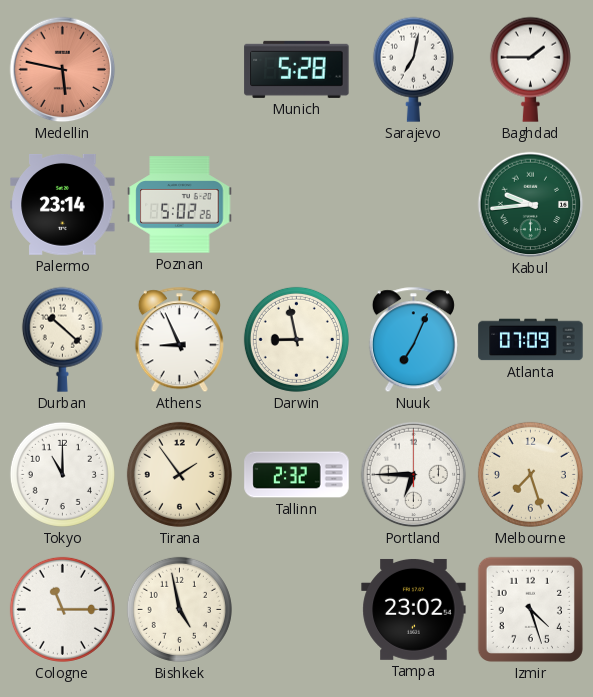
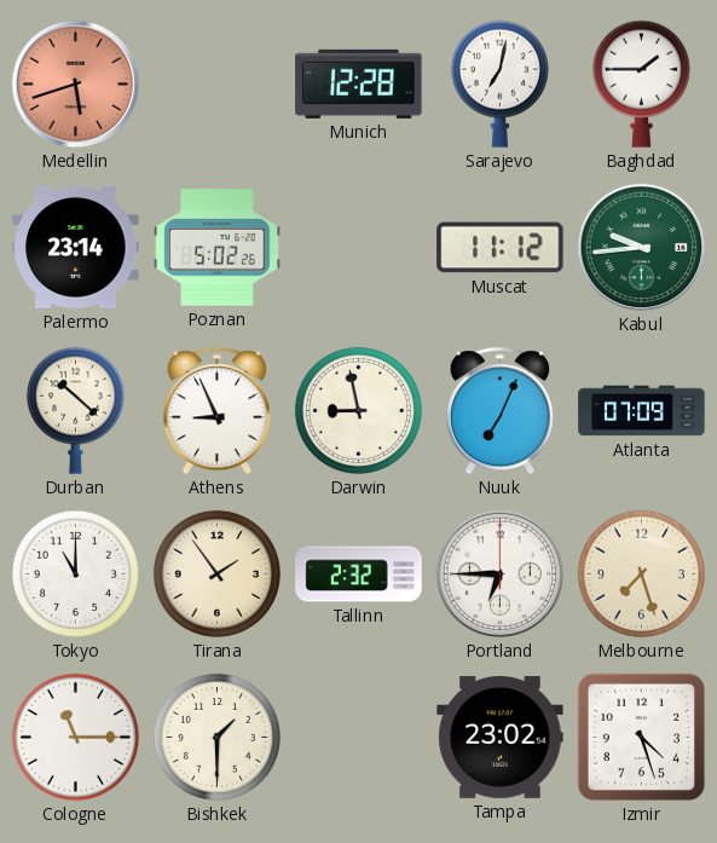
Medellin: 5:47 -> 5:42 (76, 85)
Munich: 5:28 -> 12:28 (359, 83)
Muscat: none -> 11:12 (501, 248)
Bishkek: 4:58 -> 1:30 (216, 737)
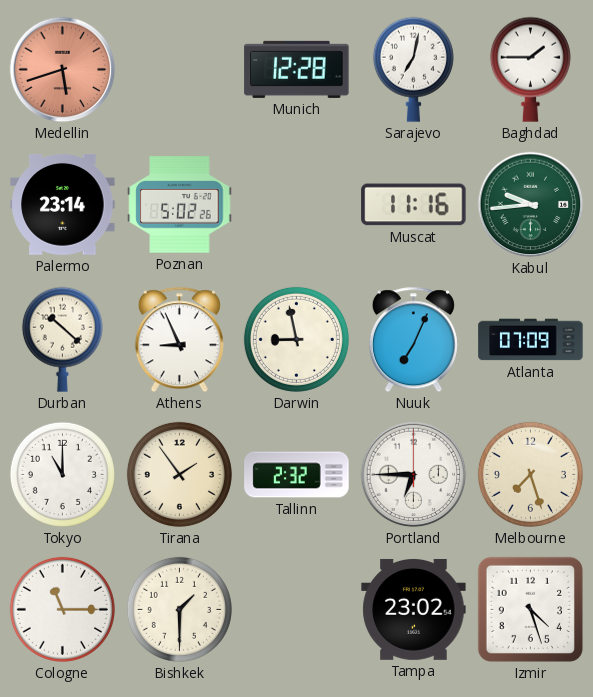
Muscat: 11:12 -> 11:16 (414, 205)
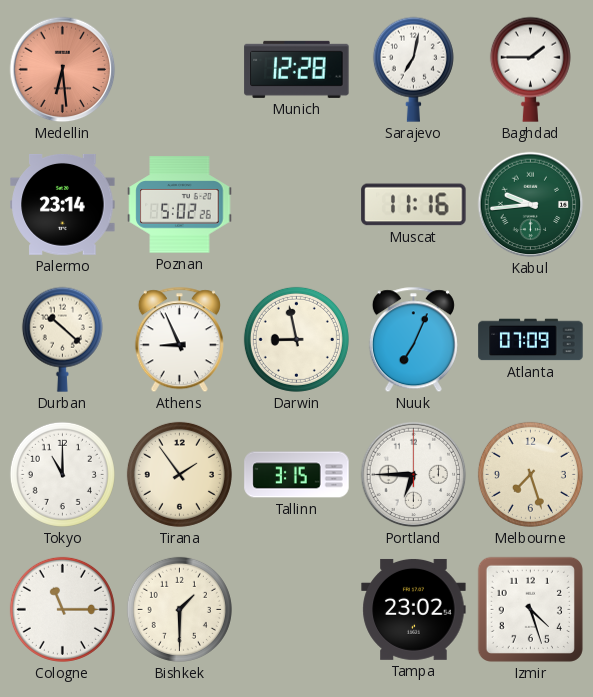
Medellin: 5:42 -> 6:29 (63, 70)
Tallinn: 2:32 -> 3:15 (297, 475)
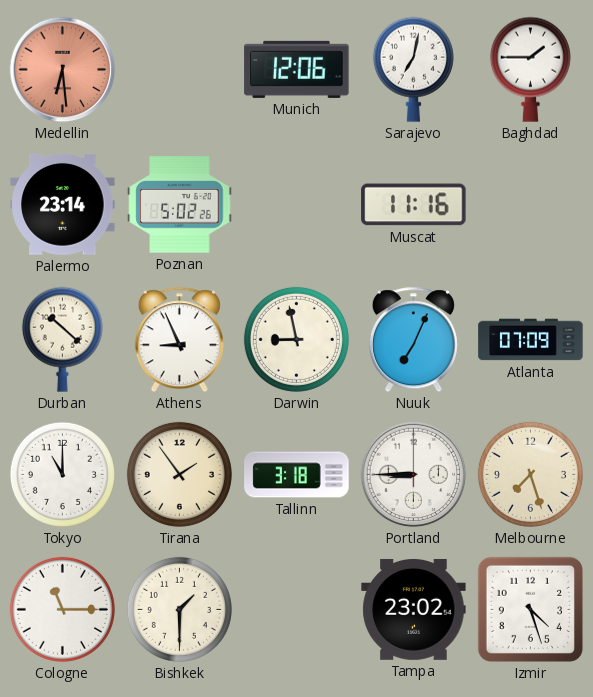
Munich: 12:28 -> 12:06 (297, 69)
Kabul: 9:44 -> none (531, 205)
Tallinn: 3:15 -> 3:18 (297, 475)
Portland: 6:45 -> 8:45 (414, 475)
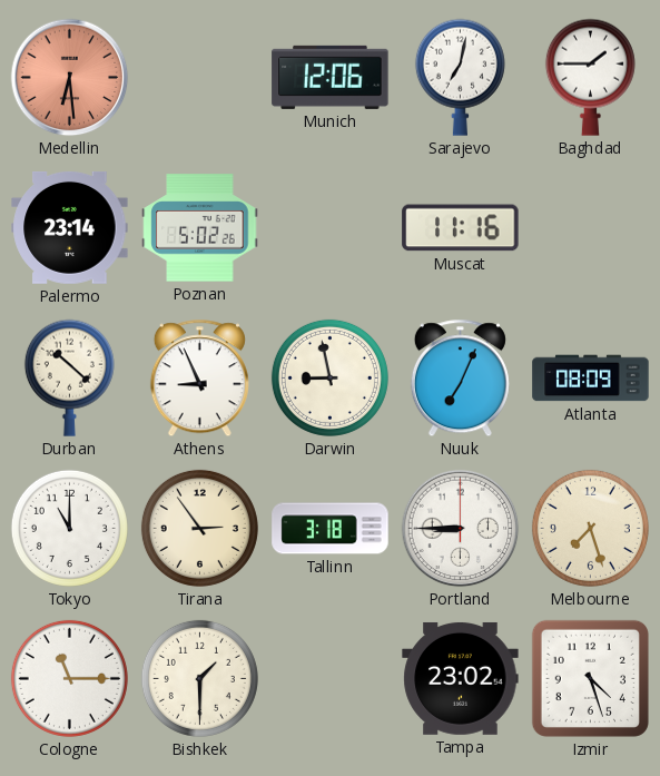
Atlanta: 07:09 -> 08:09 (591, 379)
Tirana: 1:54 -> 2:54 (199, 528)
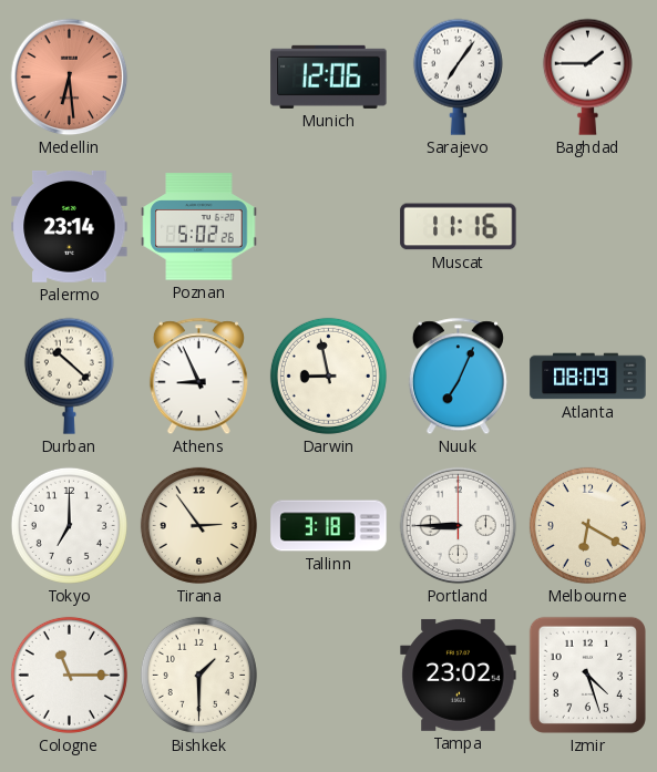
Sarajevo: 7:02 -> 7:06 (458, 76)
Tokyo: 11:00 -> 7:00 (69, 525)
Melbourne: 7:27 -> 6:20 (587, 525)
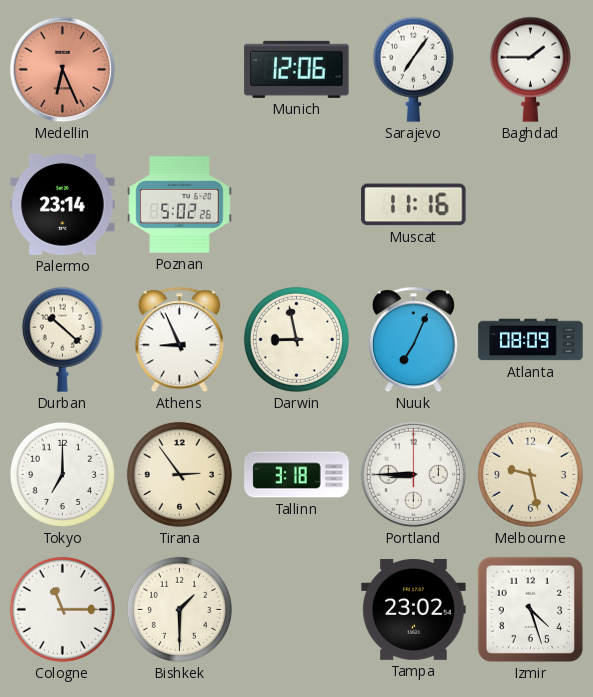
Medellin: 6:29 -> 6:26 (63, 70)
Melbourne: 6:20 -> 9:28 (530, 474)
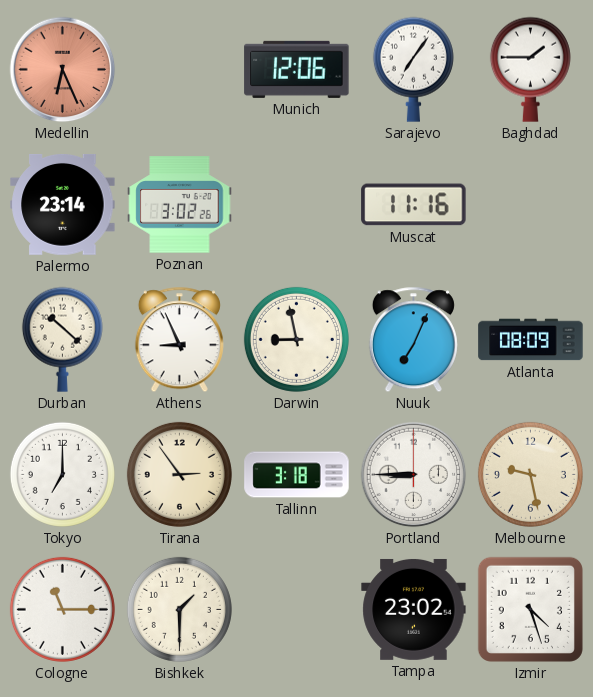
Poznan: 5:02 -> 3:02 (180, 205)
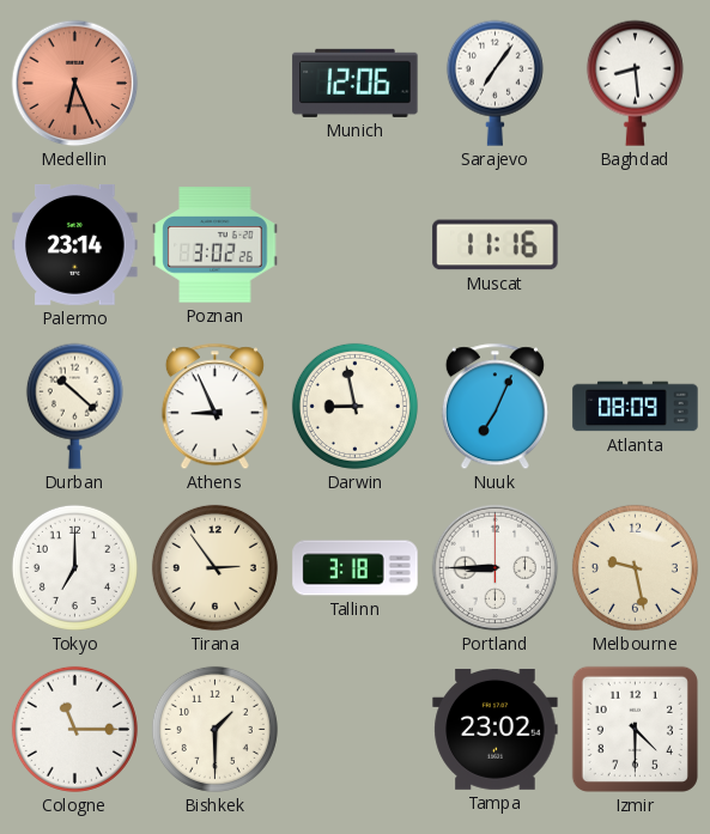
Baghdad: 1:45 -> 8:29 (635, 83)
Izmir: 4:27 -> 4:30 (635, 729)
